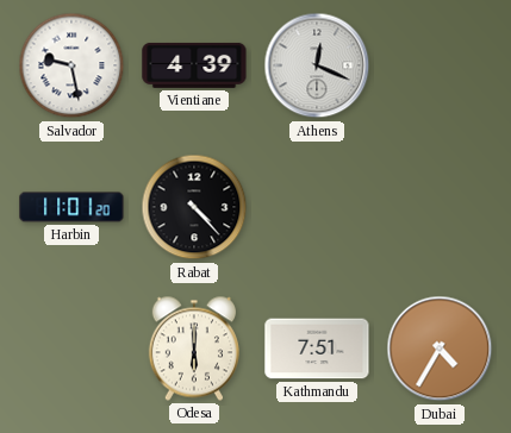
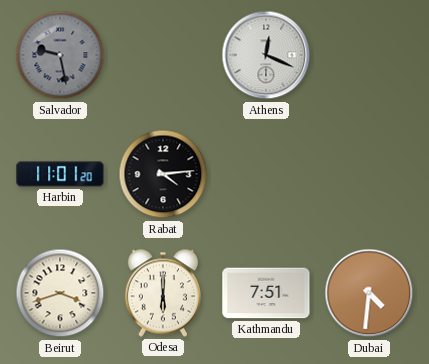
Salvador dial: white -> grey (60, 55)
Vientiane: 4:39 -> none (194, 65)
Rabat: 4:23 -> 4:14 (163, 174)
Beirut: none -> 3:42 (60, 293)
Dubai: 4:35 -> 4:31 (369, 293)
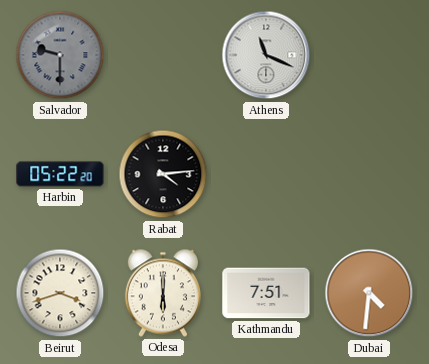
Salvador: 9:28 -> 9:30 (60, 55)
Athens: 12:19 -> 11:19 (266, 55)
Harbin: 11:01 -> 05:22 (60, 174)
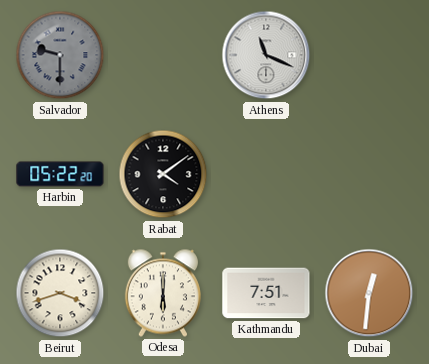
Rabat: 4:14 -> 4:09 (163, 174)
Dubai: 4:31 -> 12:31 (369, 293)
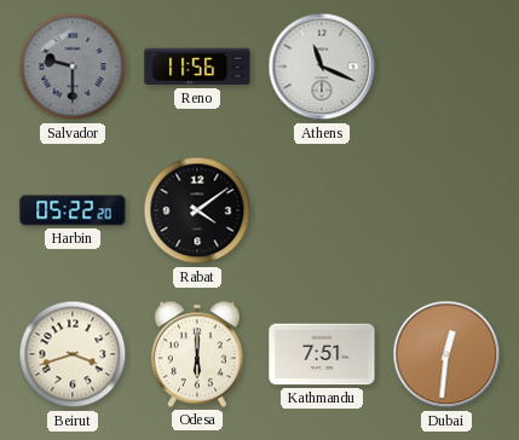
Reno: none -> 11:56 (197, 66)
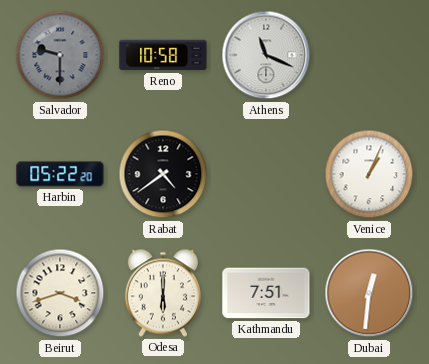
Reno: 11:56 -> 10:58 (163, 55)
Rabat: 4:09 -> 4:39 (163, 174)
Venice: none -> 1:04 (369, 174)
